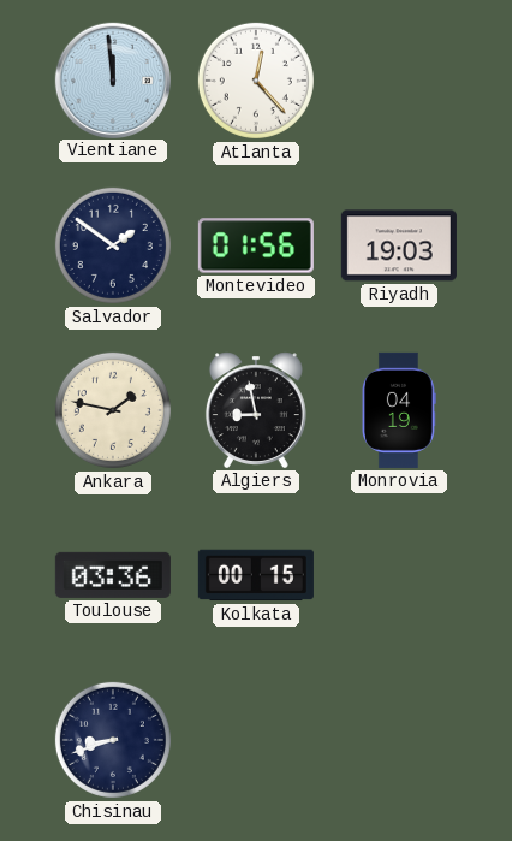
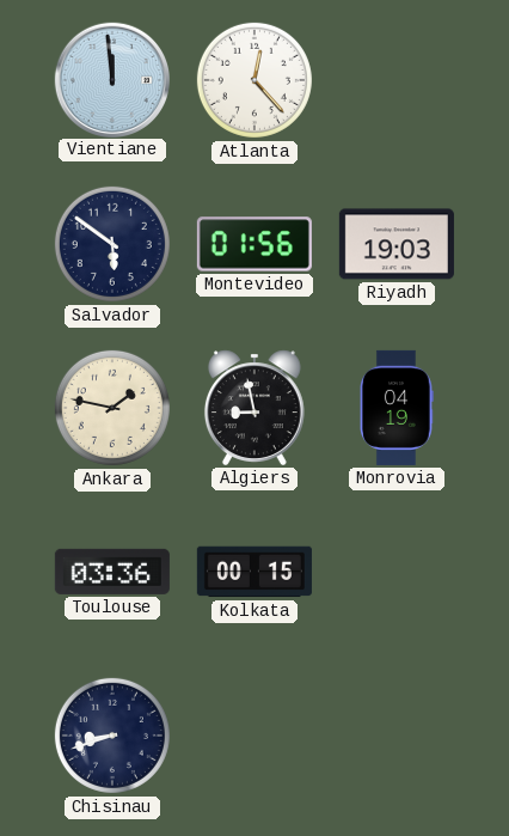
Salvador: 1:51 -> 5:51 (112, 244)
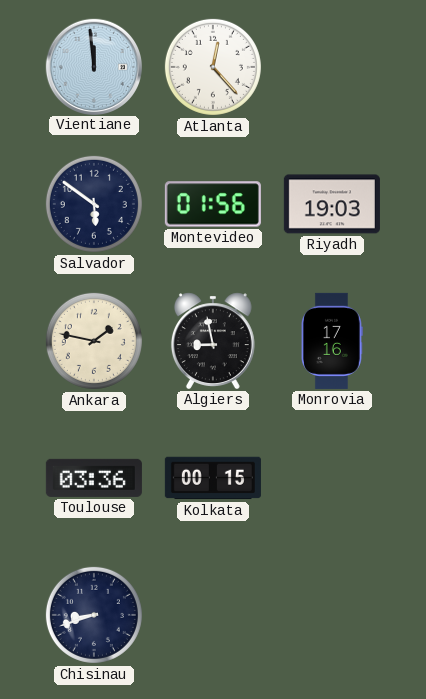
Monrovia: 04:19 -> 17:16 (332, 341)
